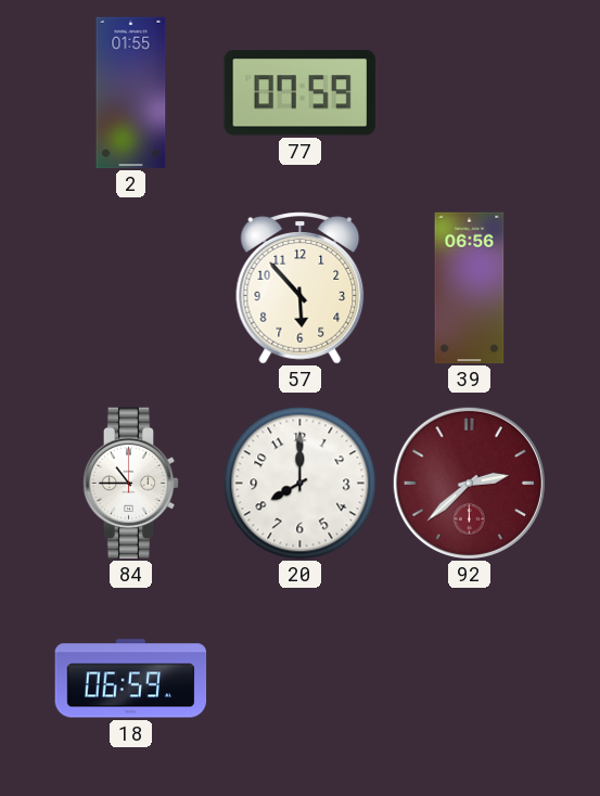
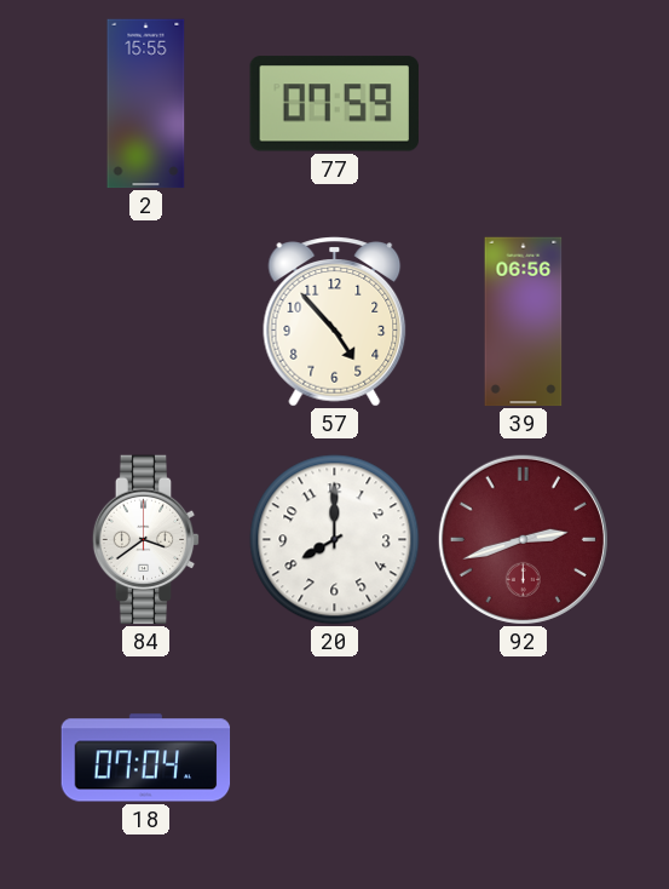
2: 01:55 -> 15:55 (146, 104)
57: 5:53 -> 4:53 (335, 322)
84: 10:45 -> 3:39 (146, 540)
92: 2:38 -> 2:42 (523, 539)
18: 06:59 -> 07:04 (146, 758)
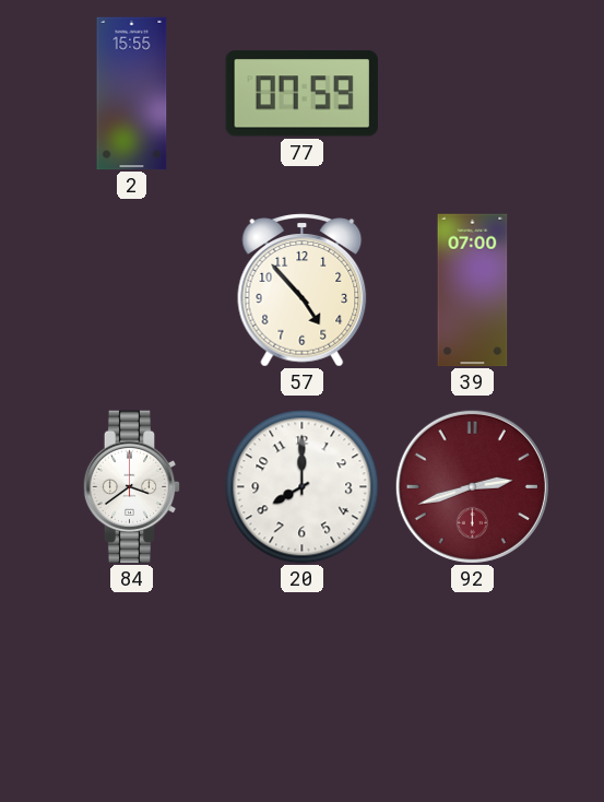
39: 06:56 -> 07:00 (473, 291)
18: 07:04 -> none (146, 758)
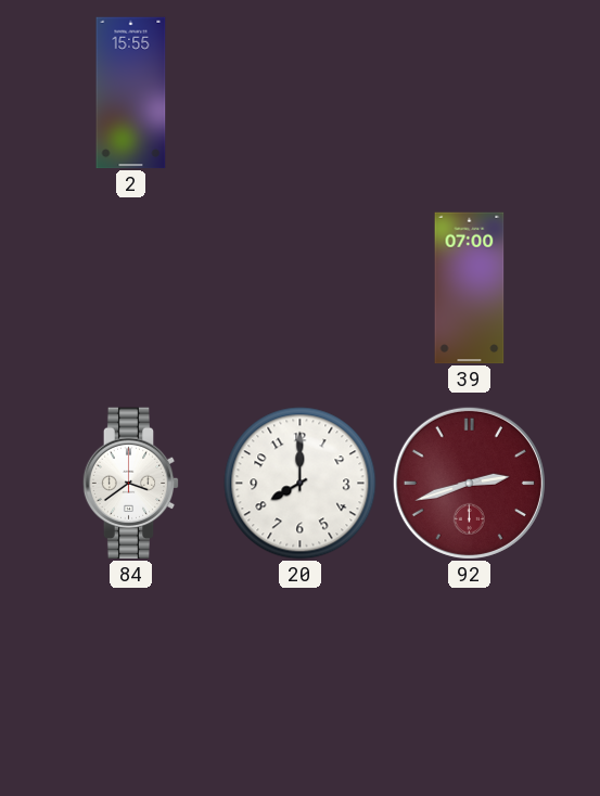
77: 07:59 -> none (301, 94)
57: 4:53 -> none (303, 291)
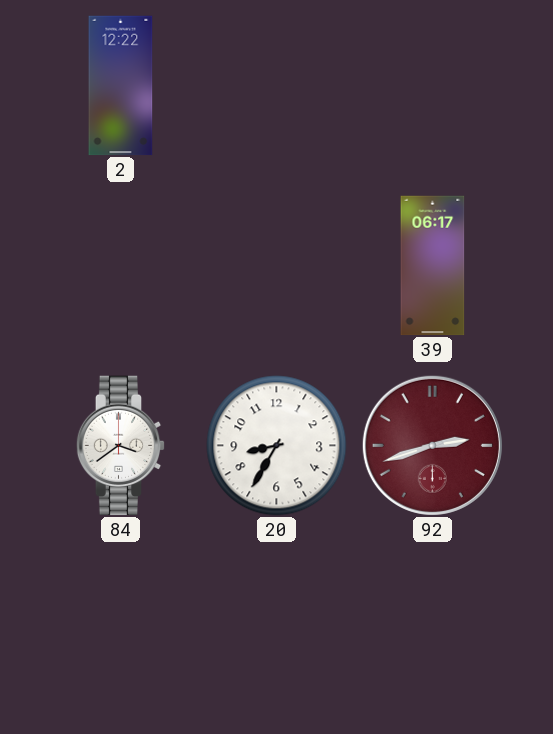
2: 15:55 -> 12:22 (121, 86)
39: 07:00 -> 06:17 (433, 266)
20: 8:00 -> 8:35 (277, 446)
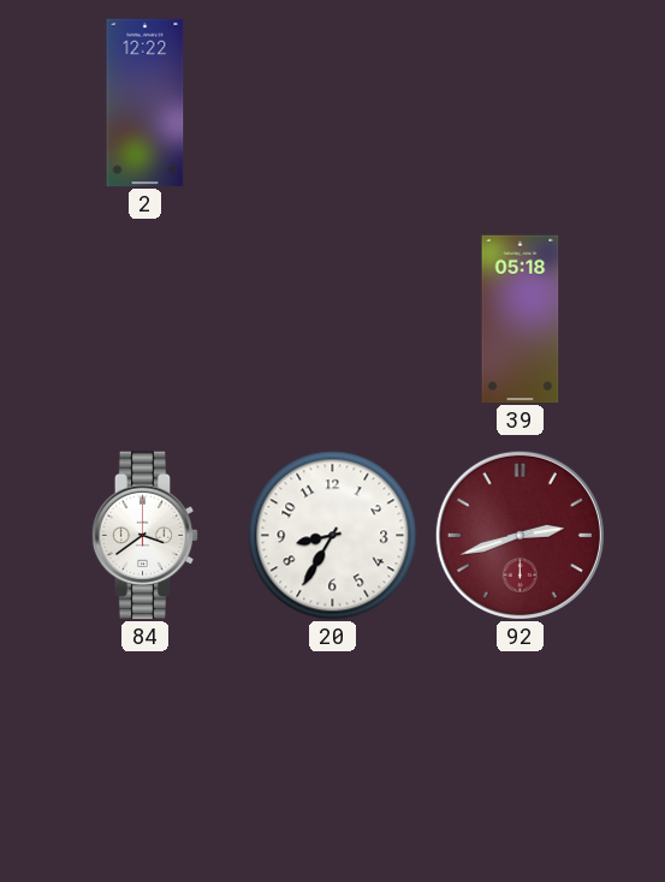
39: 06:17 -> 05:18 (521, 320)
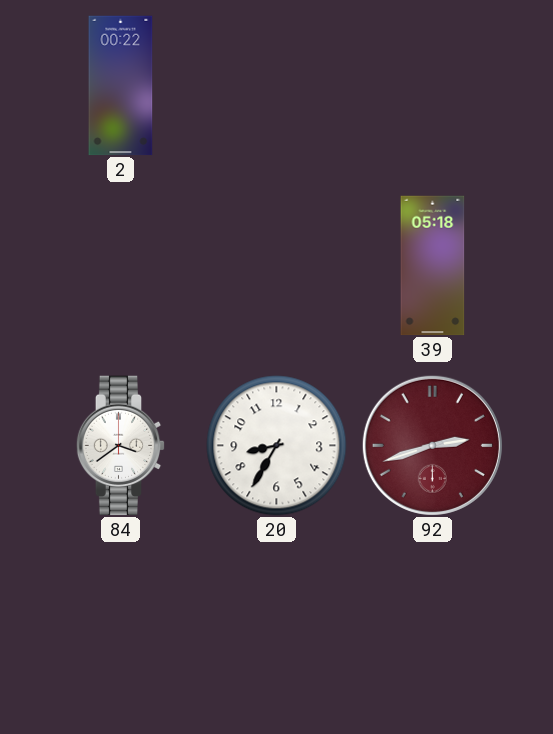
2: 12:22 -> 00:22 (121, 86)
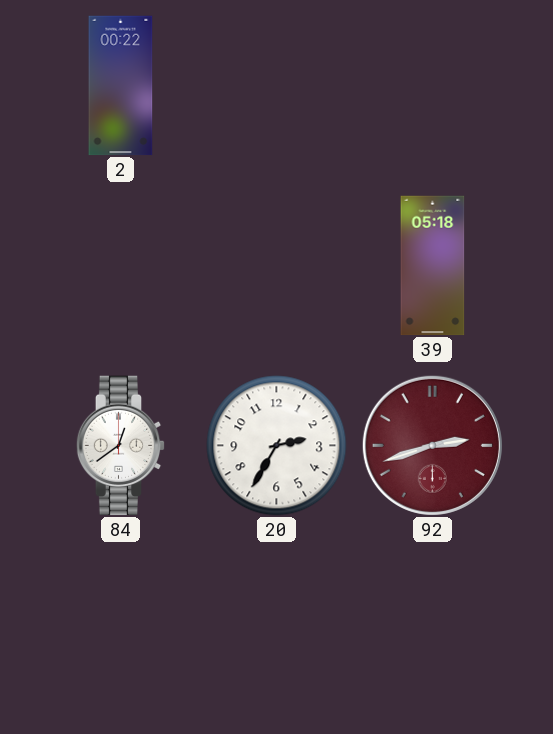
84: 3:39 -> 12:39 (121, 446)
20: 8:35 -> 2:35 (277, 446)
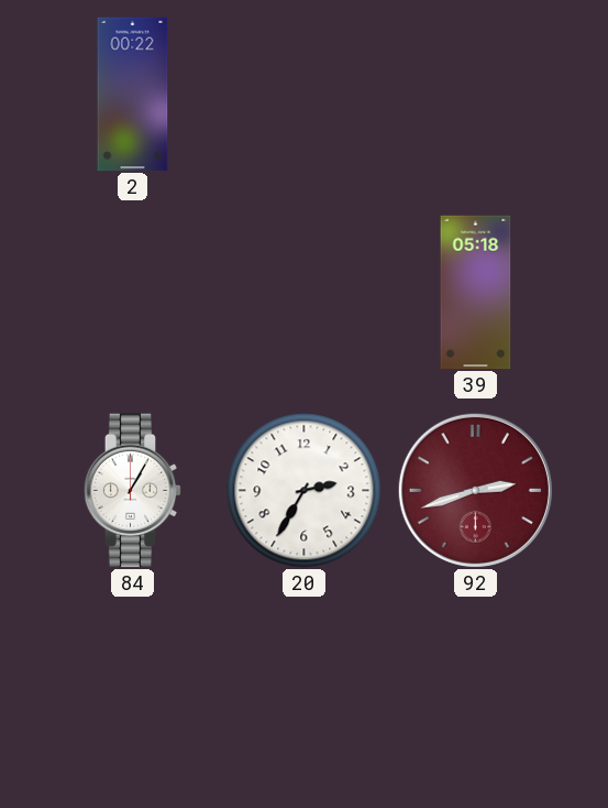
84: 12:39 -> 1:05 (133, 491)
